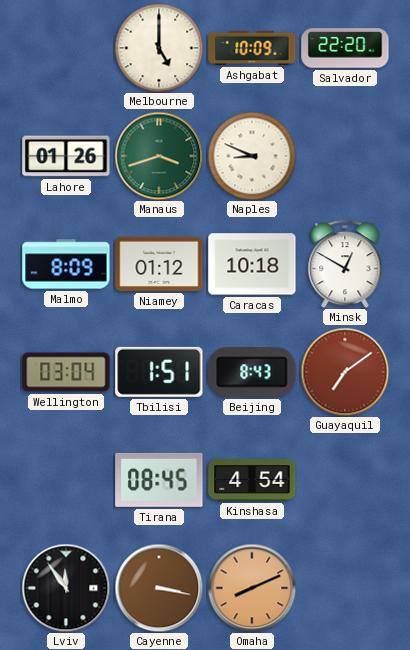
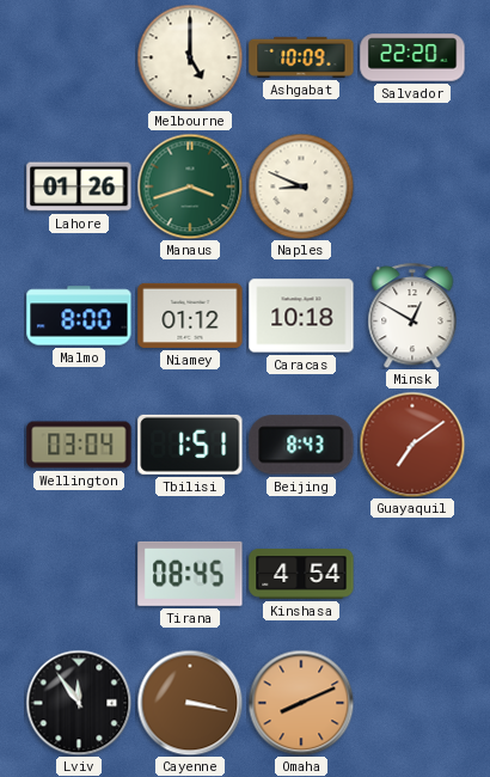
Malmo: 8:09 -> 8:00 (79, 316)
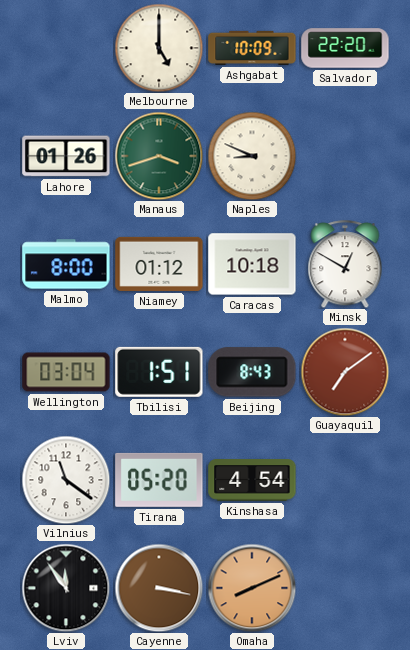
Vilnius: none -> 11:21 (66, 480)
Tirana: 08:45 -> 05:20 (159, 480)
